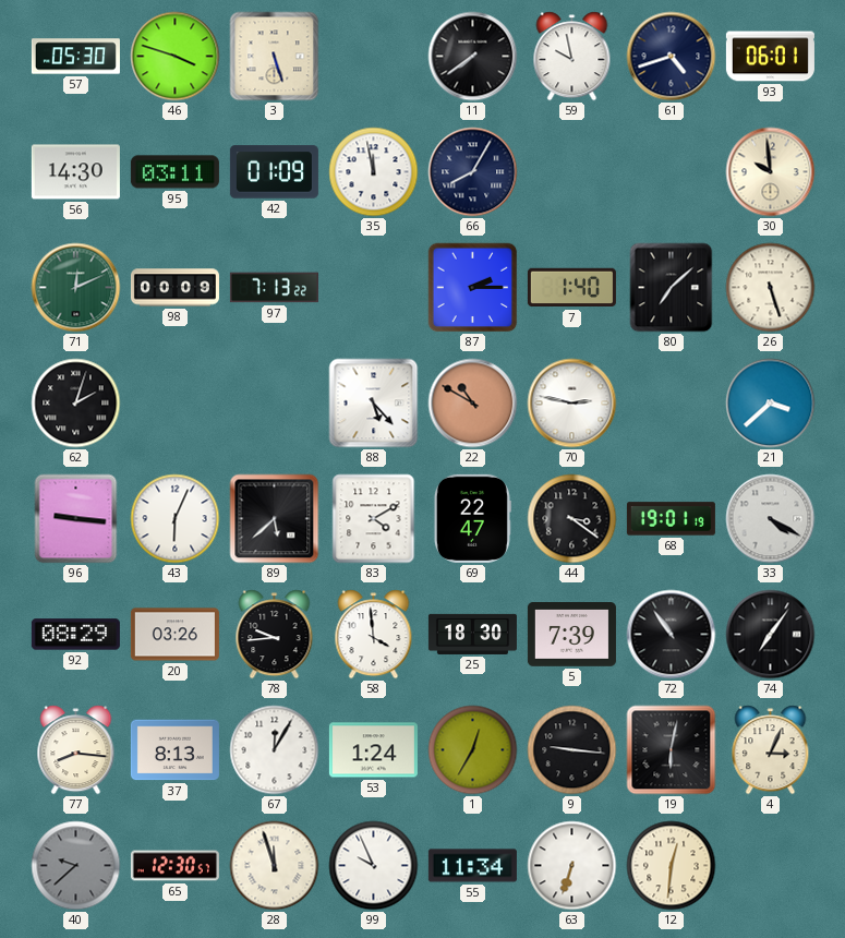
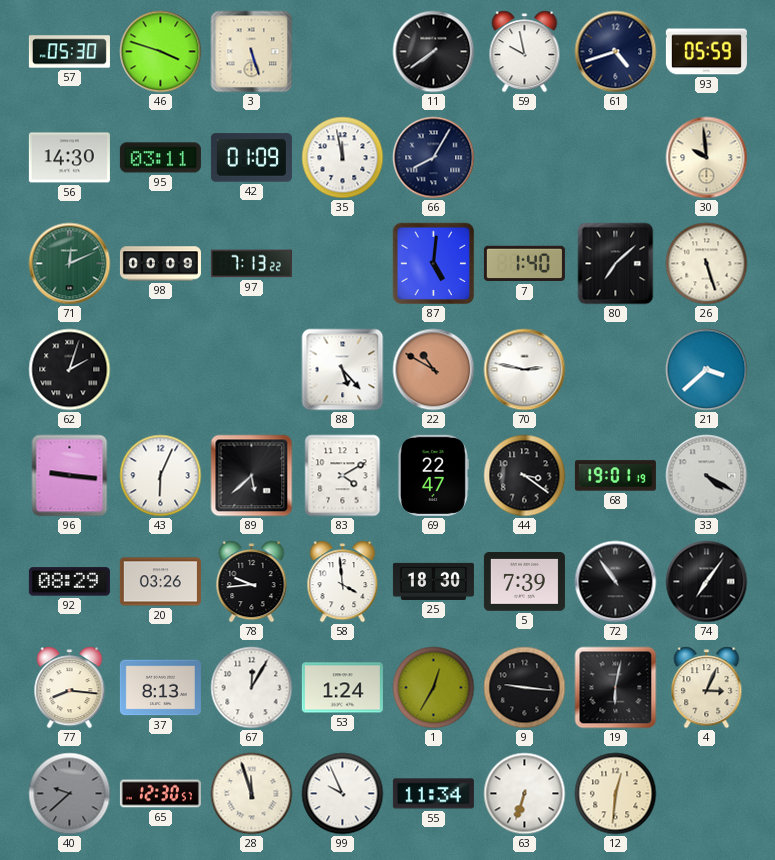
93: 06:01 -> 05:59 (706, 52)
87: 2:15 -> 5:01 (434, 264)
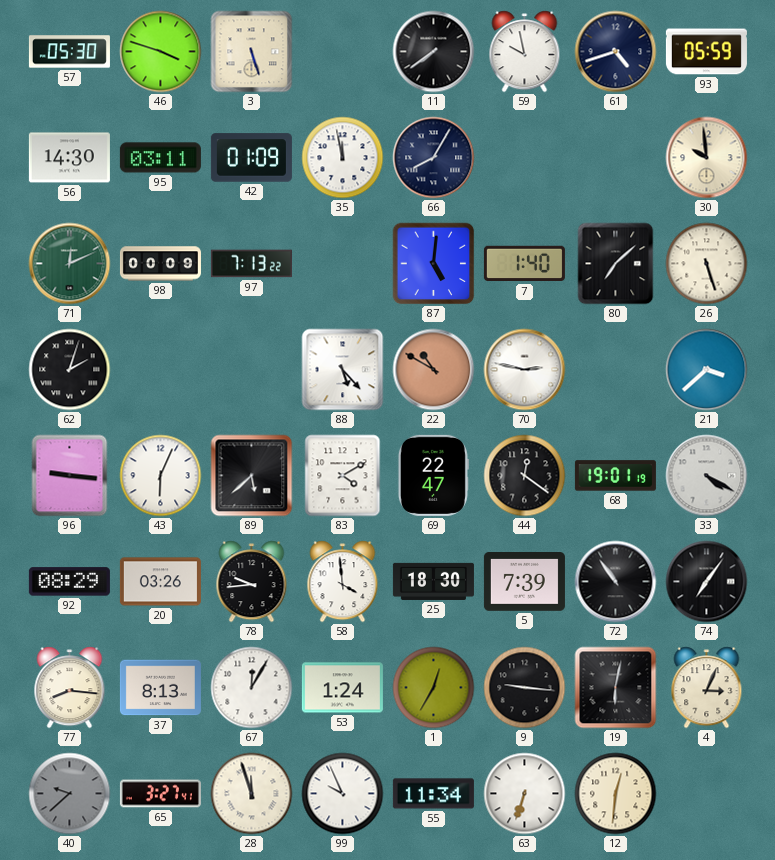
44: 3:21 -> 12:21 (525, 476)
65: 12:30 -> 3:27 (160, 794)
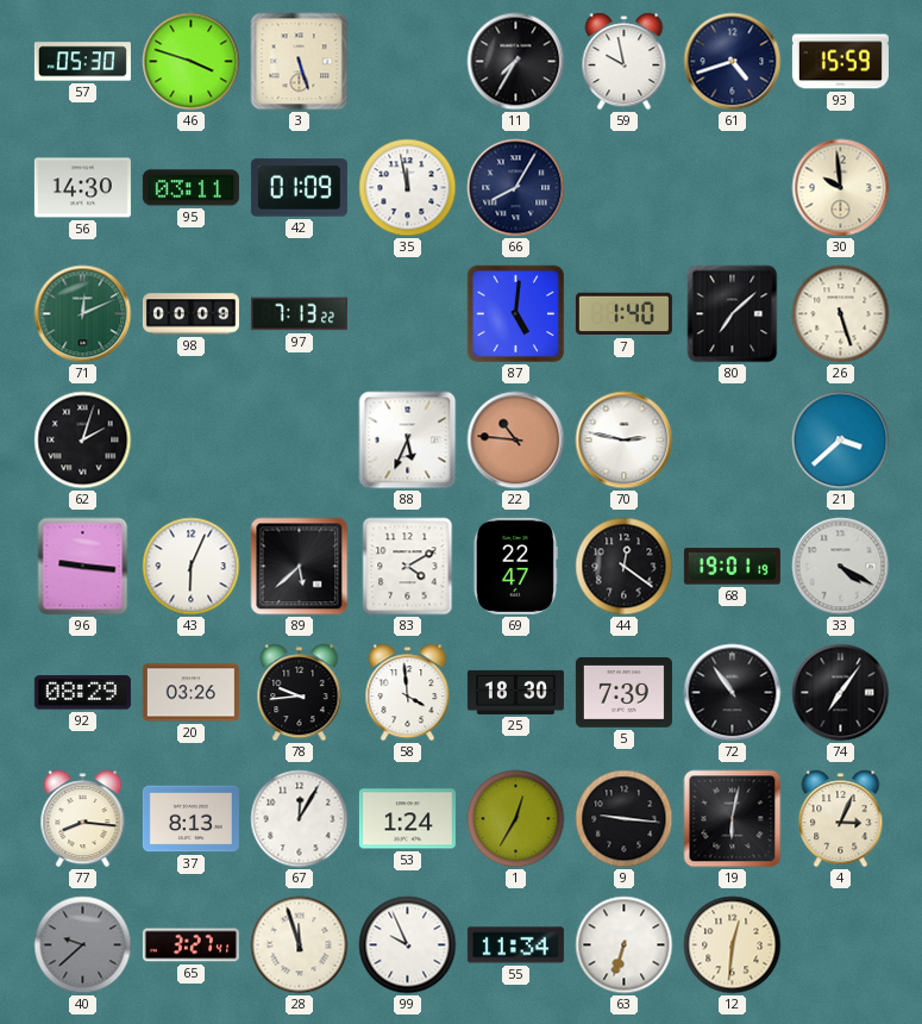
11: 7:39 -> 7:35 (516, 62)
93: 05:59 -> 15:59 (840, 62)
88: 5:23 -> 5:34 (408, 441)
22: 10:50 -> 10:46 (516, 441)
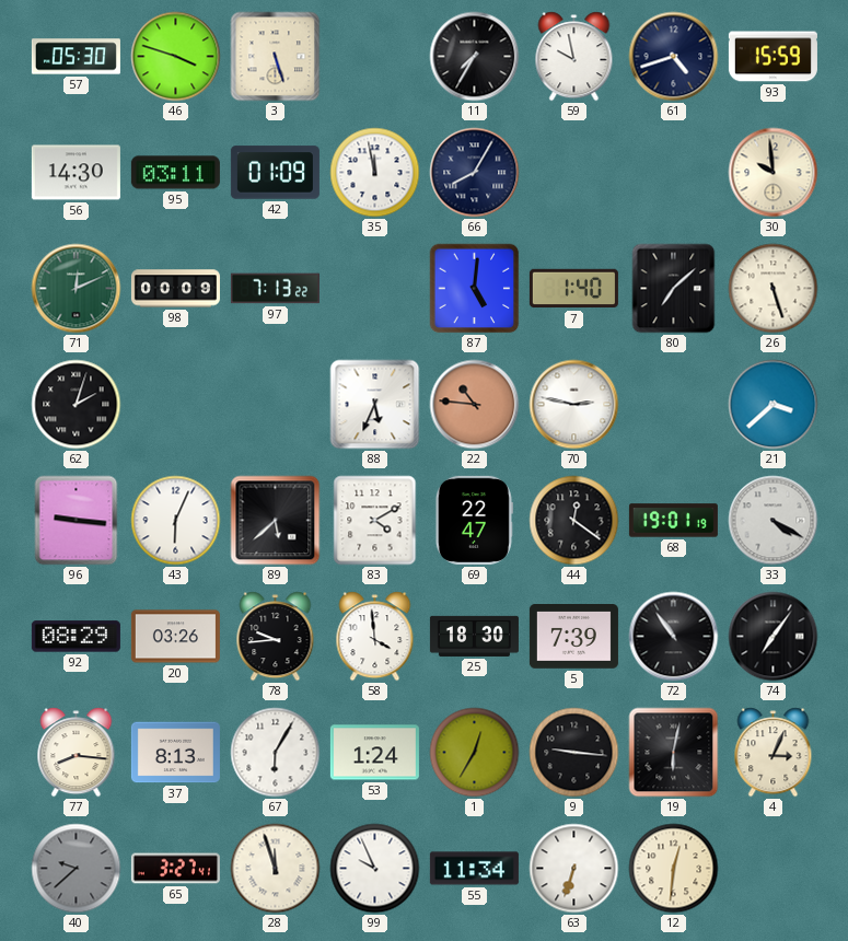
67: 12:05 -> 6:05 (276, 753)
